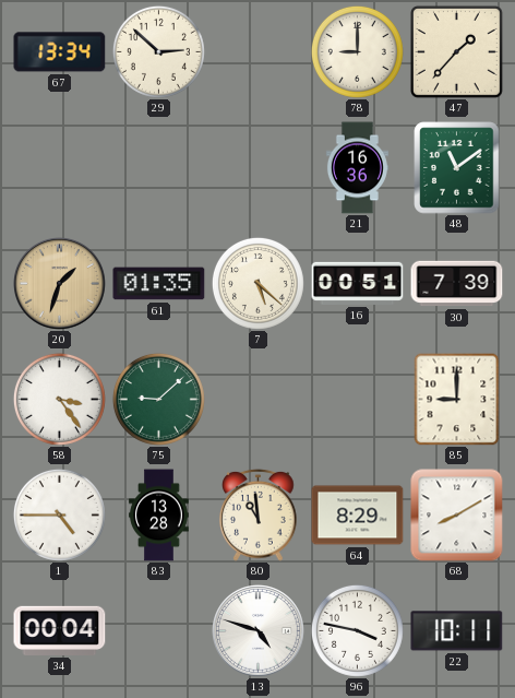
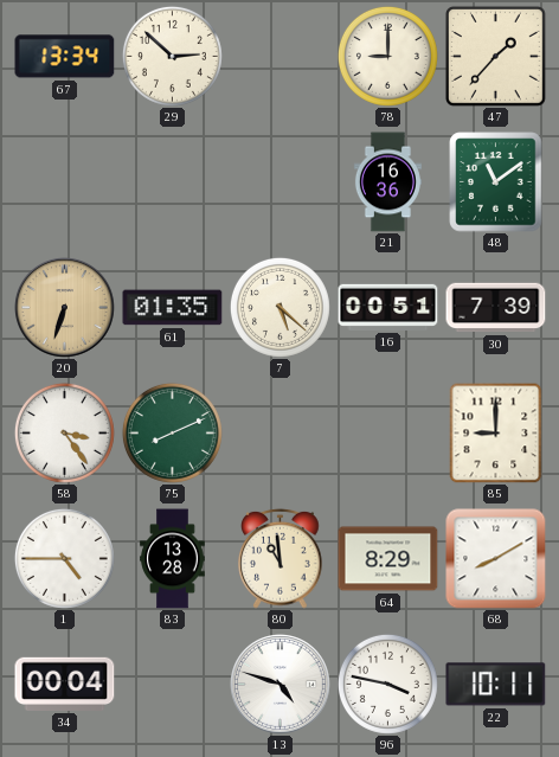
20: 1:33 -> 6:33 (65, 308)
75: 9:08 -> 8:11 (172, 432)
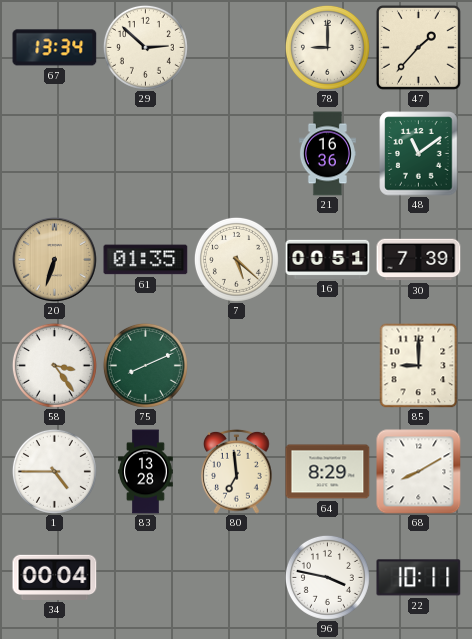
80: 10:59 -> 6:59 (237, 471)
13: 4:48 -> none (281, 685)
